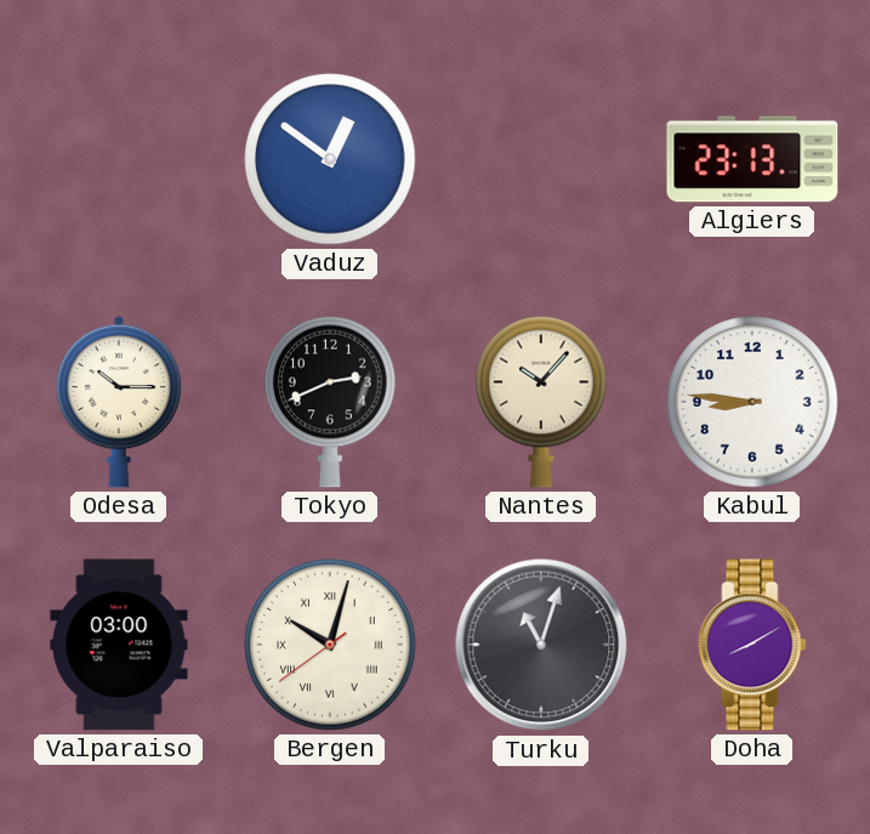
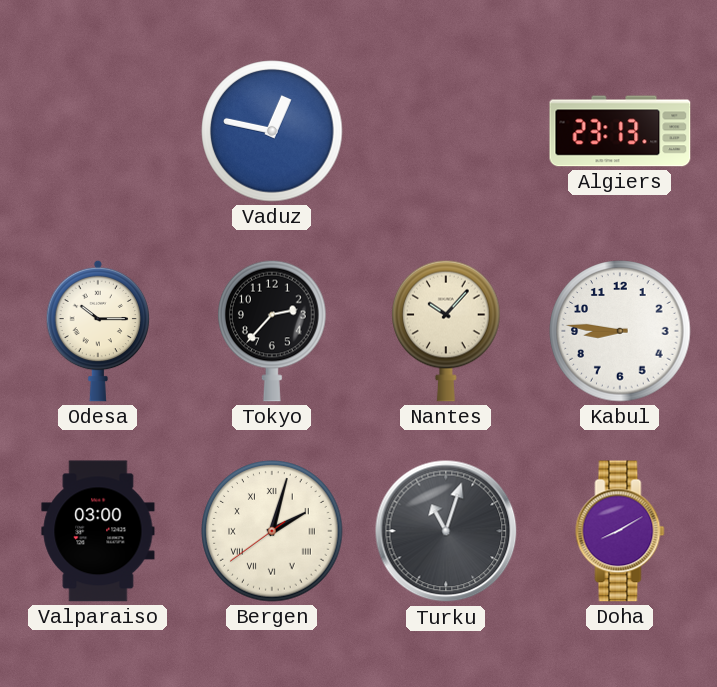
Vaduz: 12:51 -> 12:47 (272, 131)
Tokyo: 2:41 -> 2:37 (272, 331)
Bergen: 10:02 -> 2:02 (272, 531)
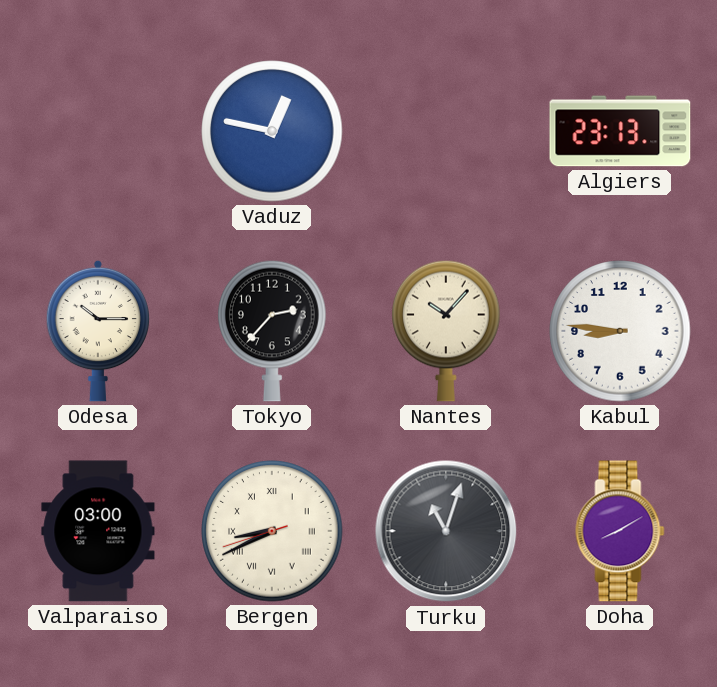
Bergen: 2:02 -> 8:40 (272, 531)
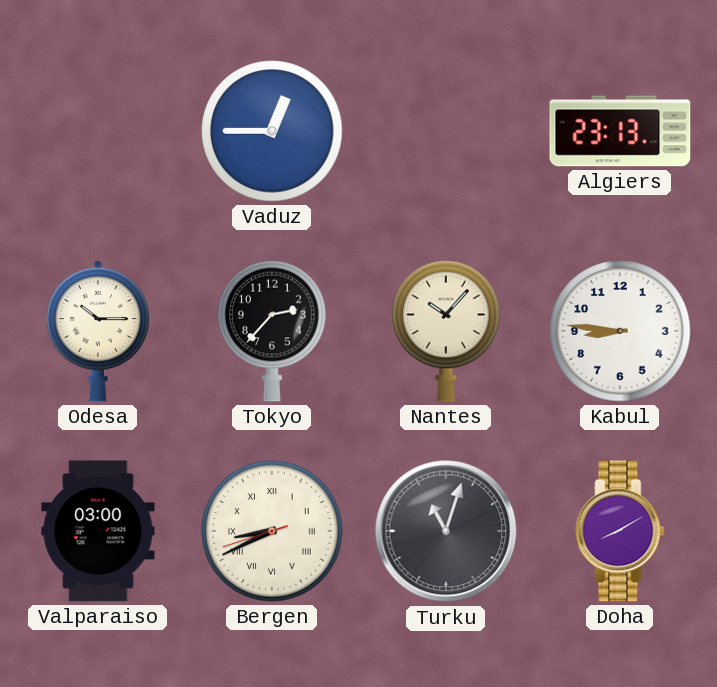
Vaduz: 12:47 -> 12:45 (272, 131)
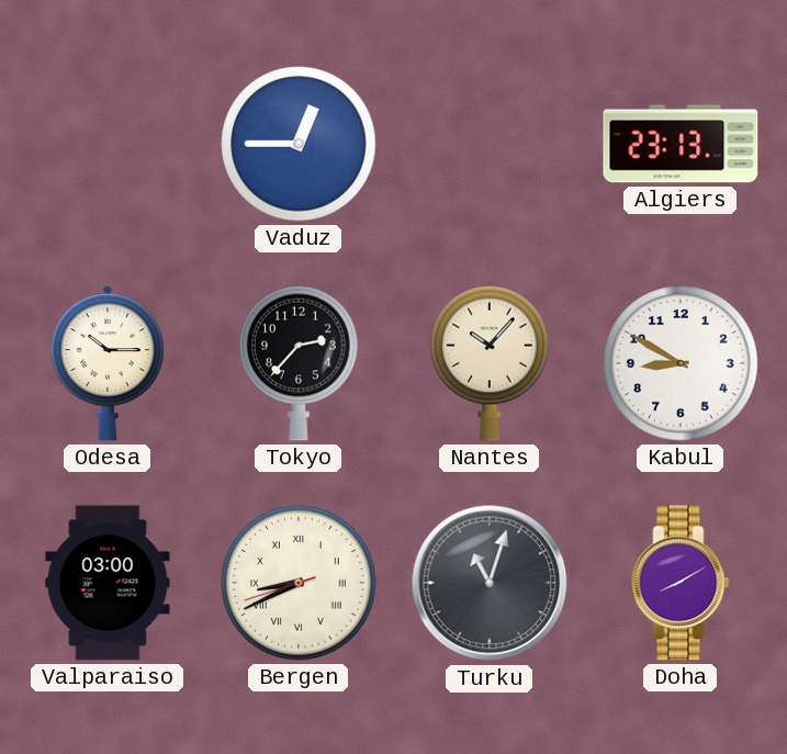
Kabul: 8:46 -> 8:50 (681, 363)
